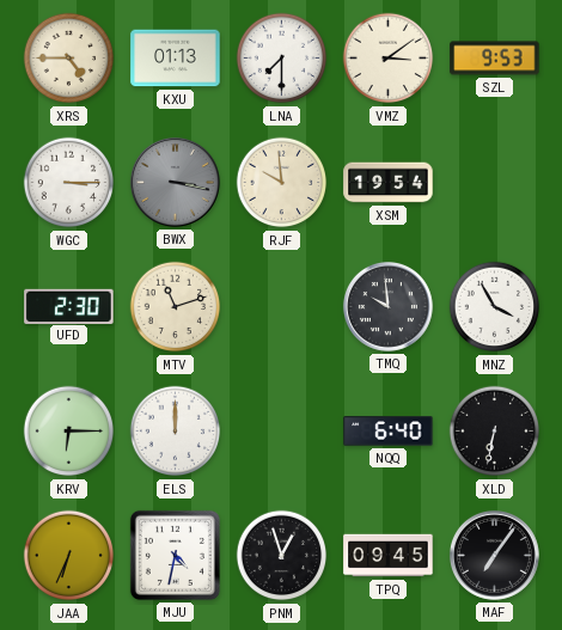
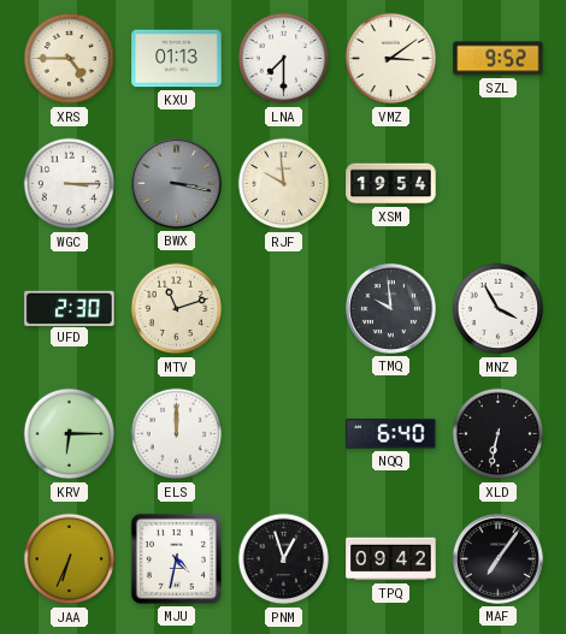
SZL: 9:53 -> 9:52 (499, 59)
TPQ: 09:45 -> 09:42 (391, 559)
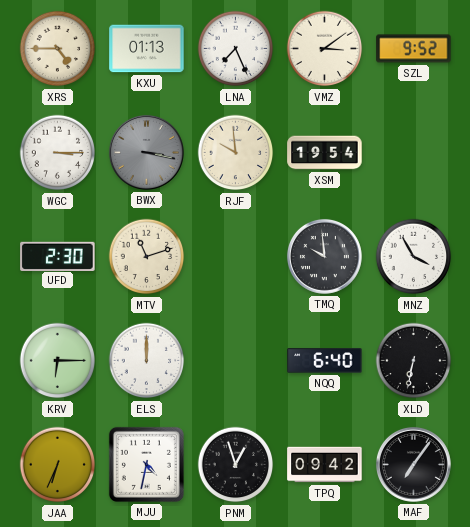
LNA: 7:30 -> 7:26 (236, 49)
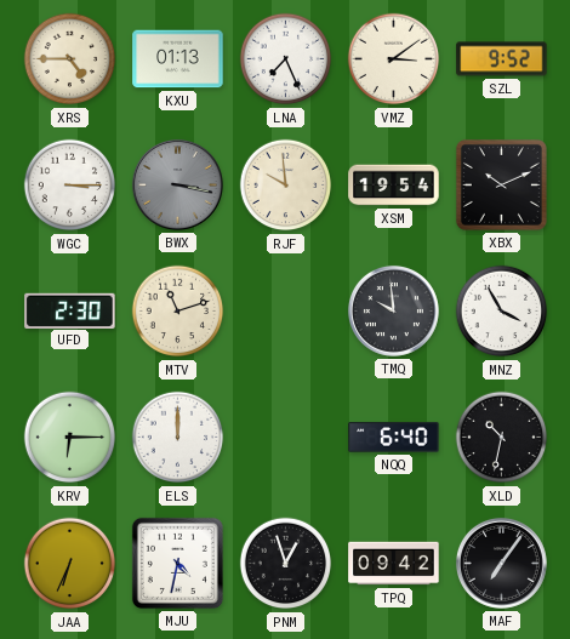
XBX: none -> 10:11 (501, 184)
XLD: 6:32 -> 10:32 (502, 438)
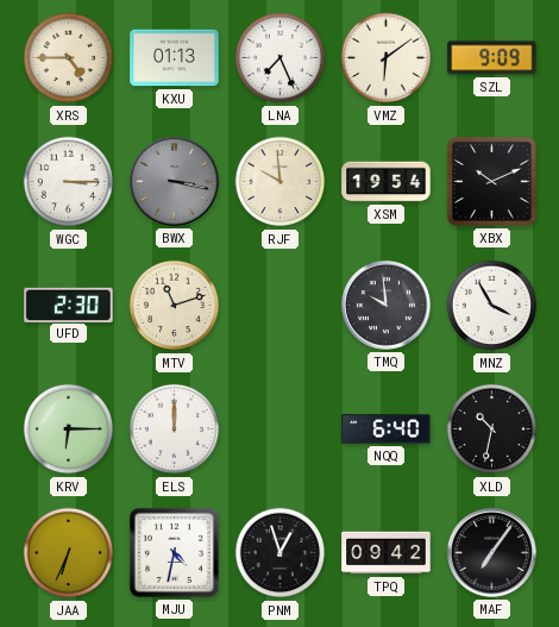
VMZ: 3:09 -> 6:09 (387, 58)
SZL: 9:52 -> 9:09 (492, 58)
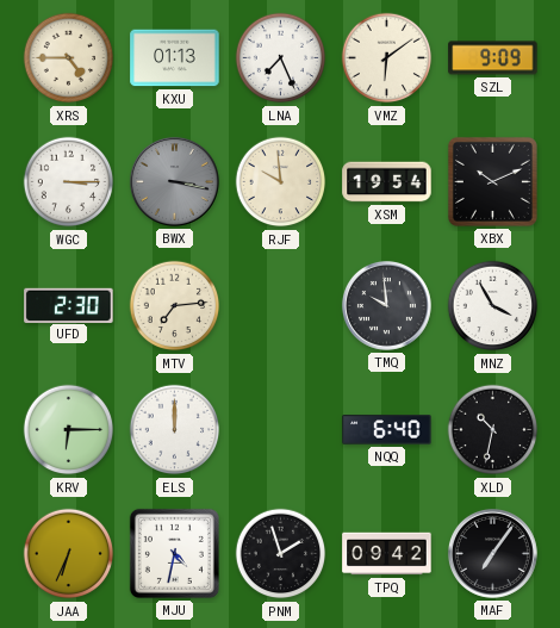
MTV: 11:12 -> 7:14 (175, 306)
PNM: 12:57 -> 1:57 (281, 554)
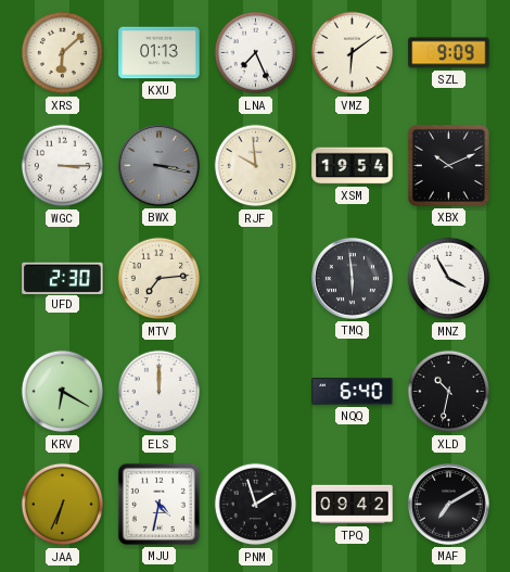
XRS: 4:45 -> 6:08 (63, 53)
TMQ: 9:59 -> 5:59 (352, 278)
KRV: 6:15 -> 6:20 (63, 392)
MAF: 7:06 -> 7:10 (448, 504)
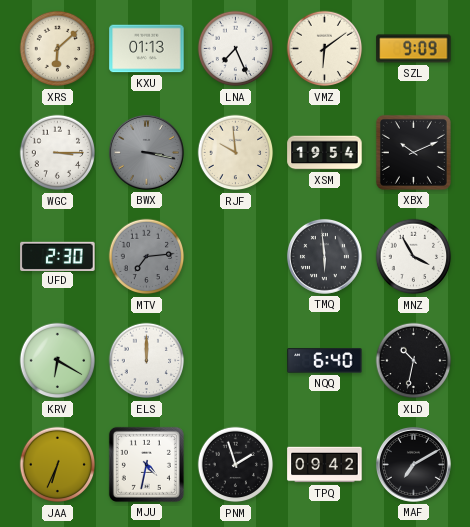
MTV dial: cream -> grey (147, 257)
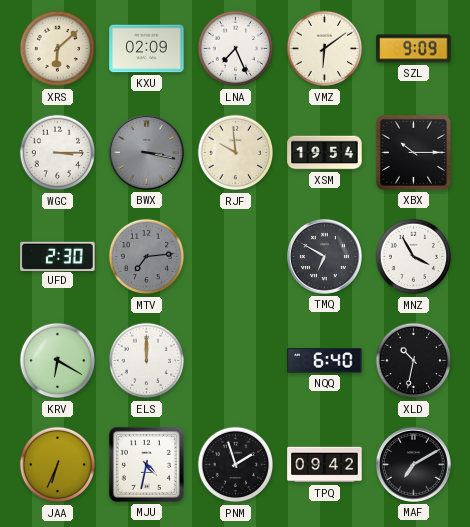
KXU: 01:13 -> 02:09 (147, 49)
XBX: 10:11 -> 10:15 (413, 152)
TMQ: 5:59 -> 6:50 (324, 256)
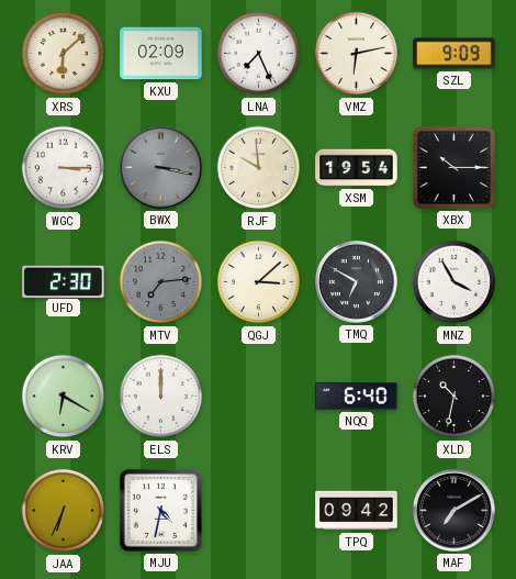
VMZ: 6:09 -> 6:13 (357, 54)
QGJ: none -> 3:08 (259, 282)
PNM: 1:57 -> none (236, 465)
